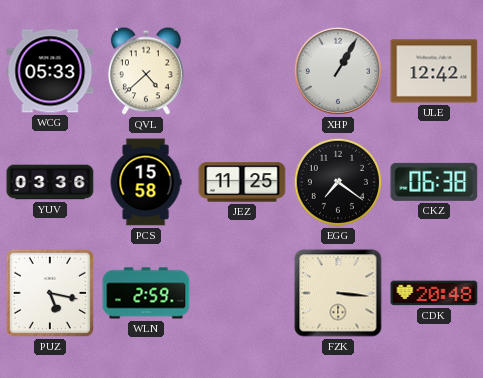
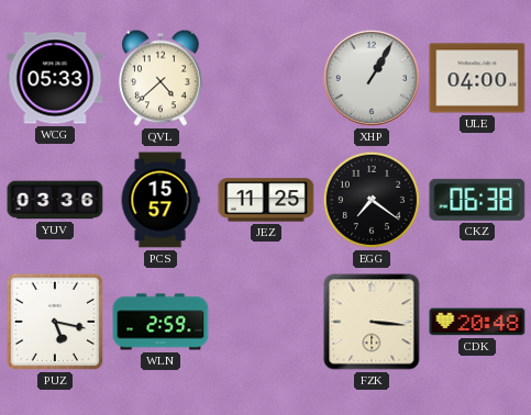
ULE: 12:42 -> 04:00 (477, 78)
PCS: 15:58 -> 15:57 (161, 200)
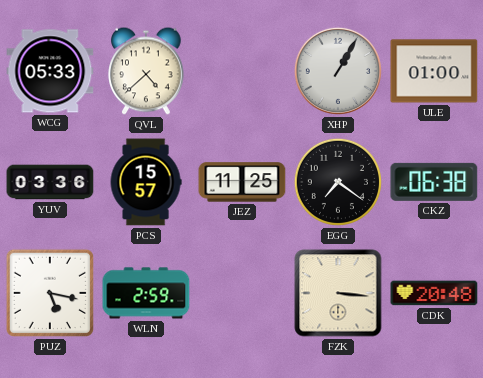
ULE: 04:00 -> 01:00 (434, 71)
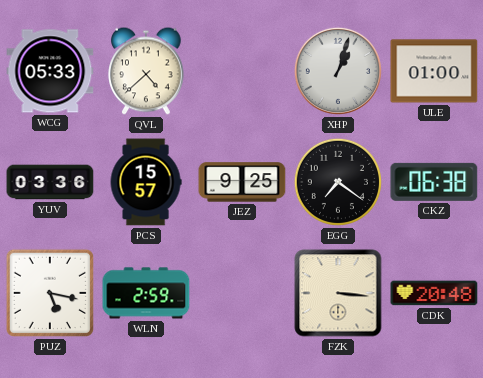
XHP: 1:05 -> 1:03 (338, 71)
JEZ: 11:25 -> 9:25 (242, 182)
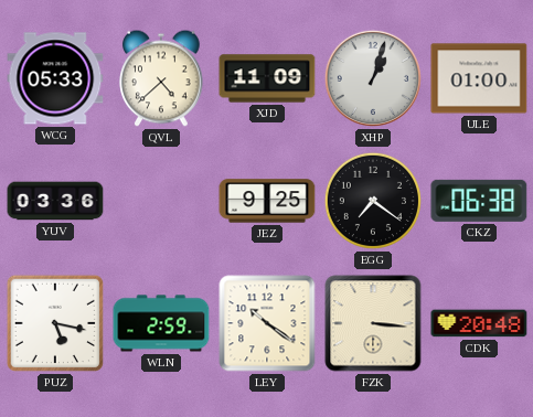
XJD: none -> 11:09 (267, 78)
PCS: 15:57 -> none (146, 182)
LEY: none -> 10:21 (267, 323)
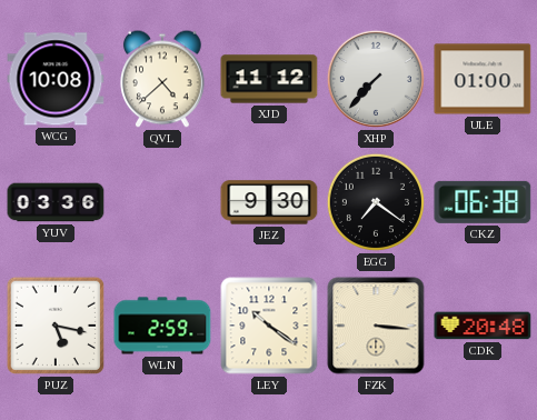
WCG: 05:33 -> 10:08 (56, 79)
XJD: 11:09 -> 11:12 (269, 79)
XHP: 1:03 -> 7:37 (376, 79)
JEZ: 9:25 -> 9:30 (269, 202)
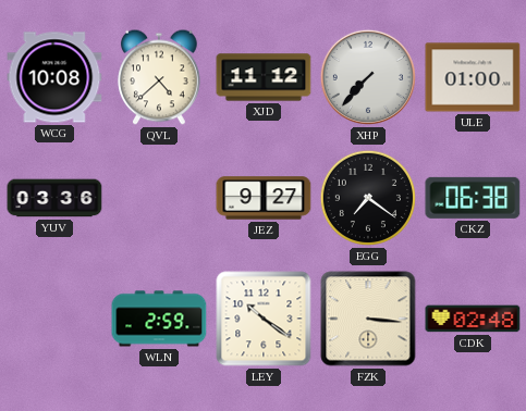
JEZ: 9:30 -> 9:27 (264, 198)
PUZ: 5:17 -> none (56, 326)
CDK: 20:48 -> 02:48 (473, 319)
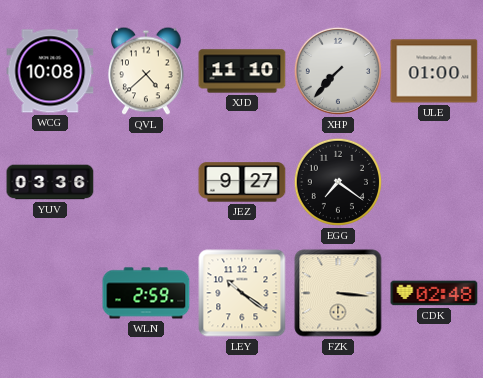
XJD: 11:12 -> 11:10 (242, 71)
CKZ: 06:38 -> none (473, 198)
